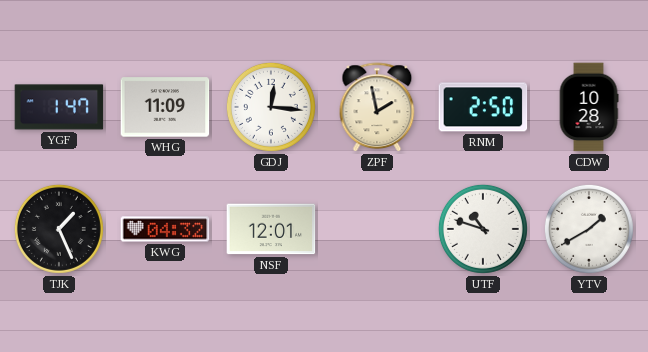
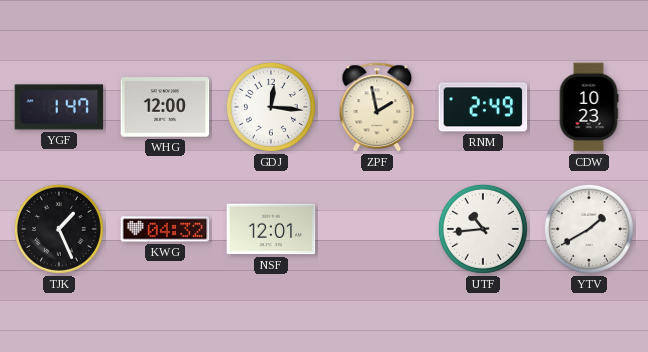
WHG: 11:09 -> 12:00 (165, 107)
RNM: 2:50 -> 2:49 (483, 107)
CDW: 10:28 -> 10:23 (589, 107)
UTF: 10:48 -> 10:44 (483, 229)
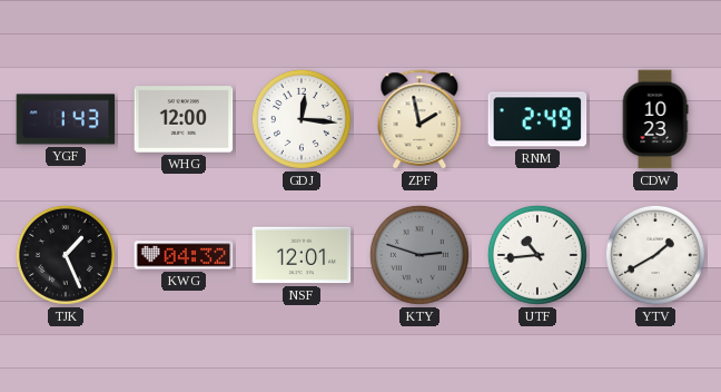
YGF: 1:47 -> 1:43 (66, 119)
KTY: none -> 2:48 (419, 255)
